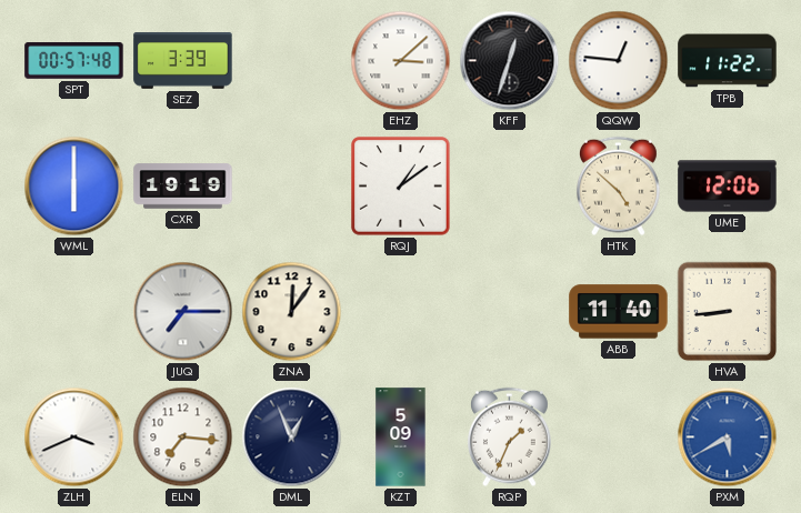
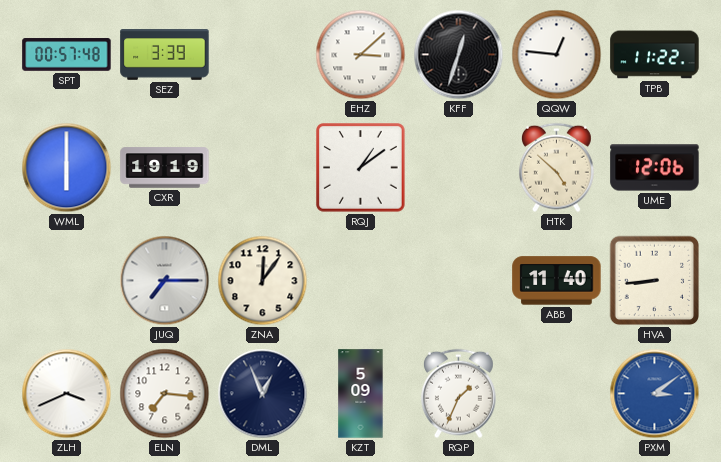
PXM: 5:40 -> 3:09 (655, 394)
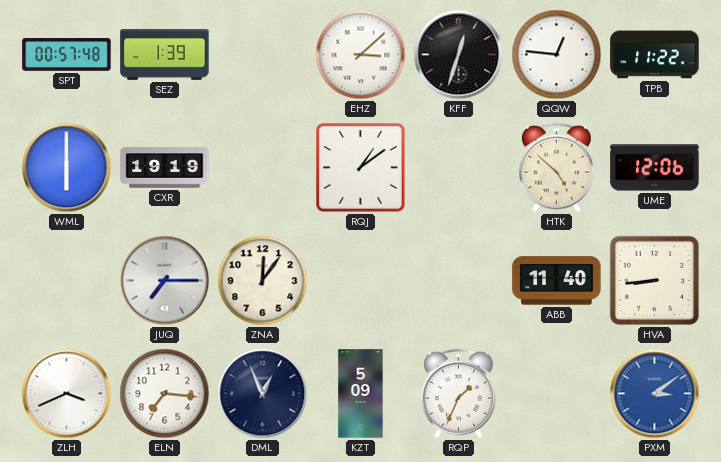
SEZ: 3:39 -> 1:39 (165, 55)
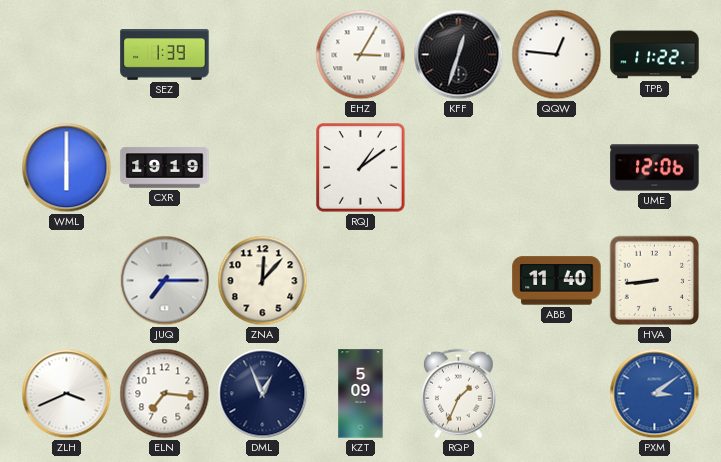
SPT: 00:57 -> none (67, 55)
EHZ: 3:08 -> 3:05 (361, 55)
HTK: 4:52 -> none (556, 168)
ZNA: 12:06 -> 12:07 (263, 281)
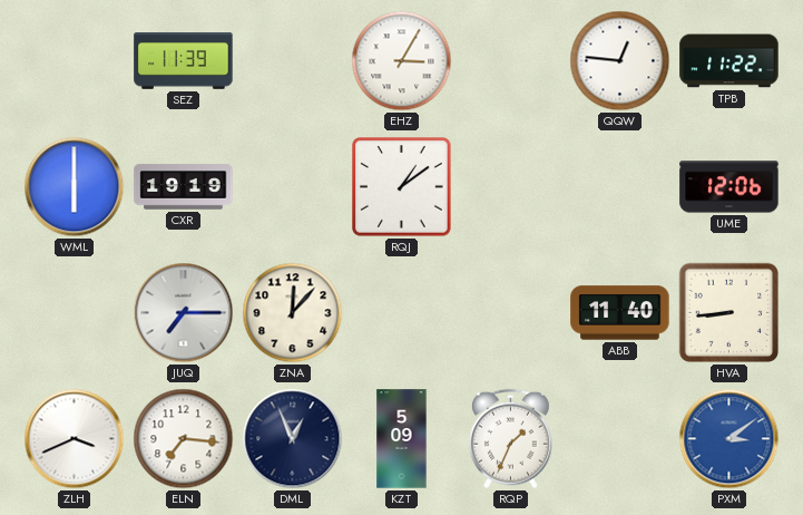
SEZ: 1:39 -> 11:39 (184, 61)
KFF: 12:33 -> none (459, 55)
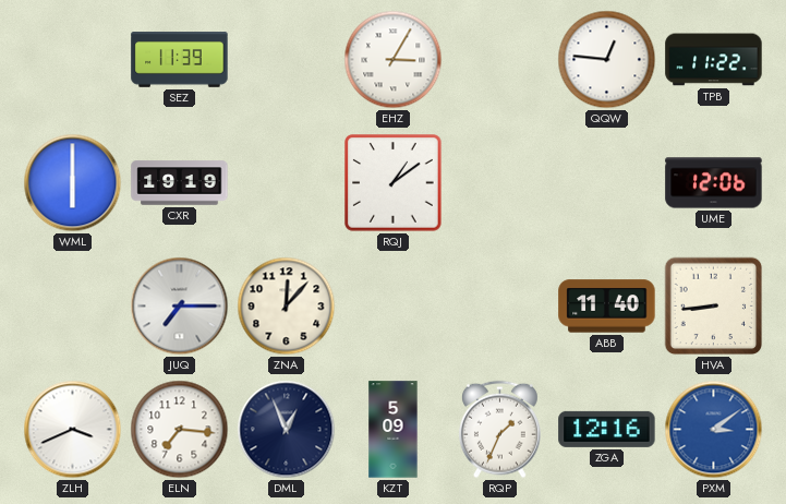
ZGA: none -> 12:16 (607, 429)
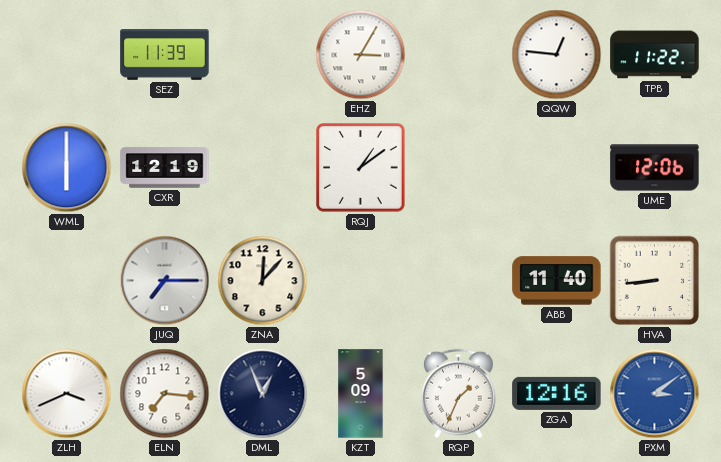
CXR: 19:19 -> 12:19 (165, 168)
